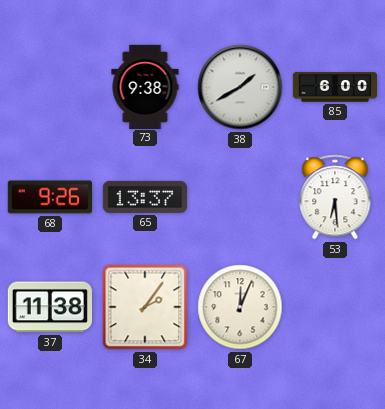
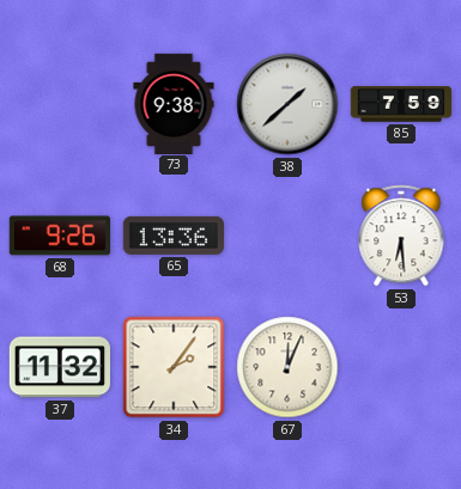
38: 1:40 -> 1:38 (287, 104)
85: 6:00 -> 7:59 (400, 104)
65: 13:37 -> 13:36 (172, 236)
37: 11:38 -> 11:32 (59, 367)
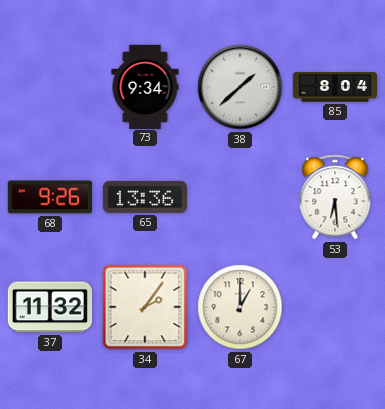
73: 9:38 -> 9:34 (145, 86)
85: 7:59 -> 8:04 (334, 87)
67: 12:04 -> 1:00 (240, 307)
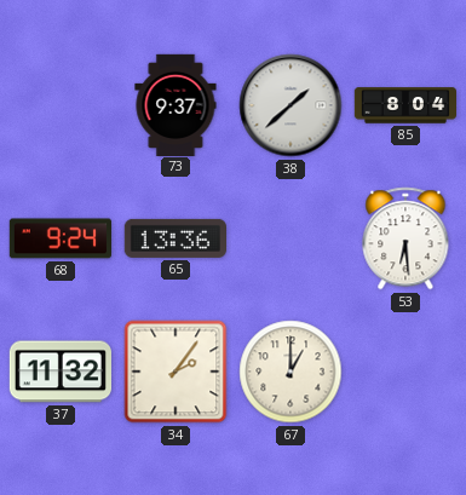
73: 9:34 -> 9:37 (176, 104)
68: 9:26 -> 9:24 (59, 238)
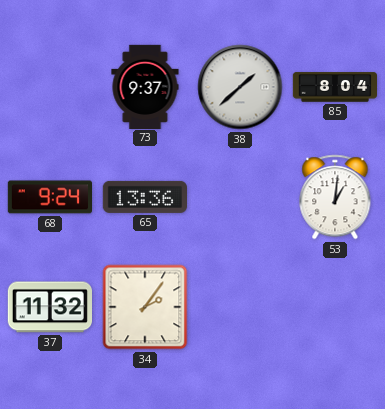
53: 6:29 -> 1:01 (335, 197)
67: 1:00 -> none (290, 372)
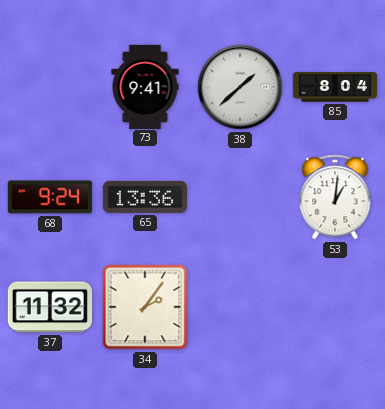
73: 9:37 -> 9:41 (145, 86)
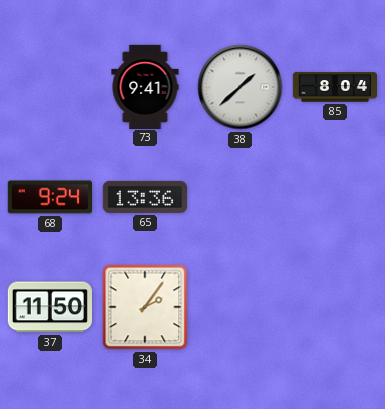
53: 1:01 -> none (335, 197)
37: 11:32 -> 11:50 (49, 307)
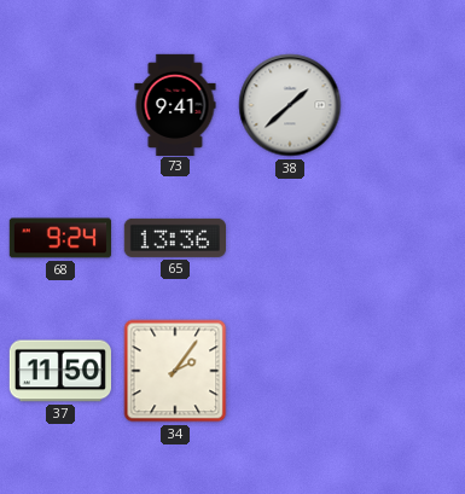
85: 8:04 -> none (334, 87)
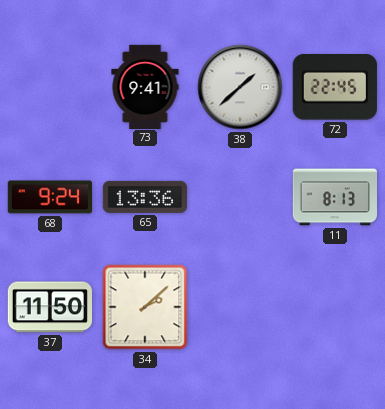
72: none -> 22:45 (335, 87)
11: none -> 8:13 (334, 197)
34: 2:06 -> 2:08 (145, 307)
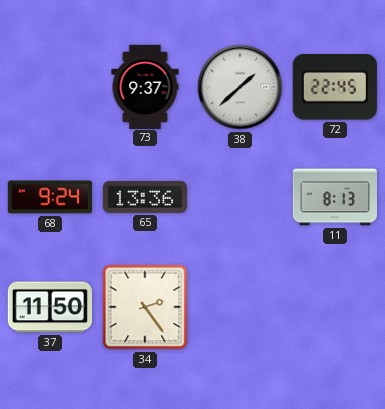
73: 9:41 -> 9:37 (145, 86)
34: 2:08 -> 2:24 (145, 307)
